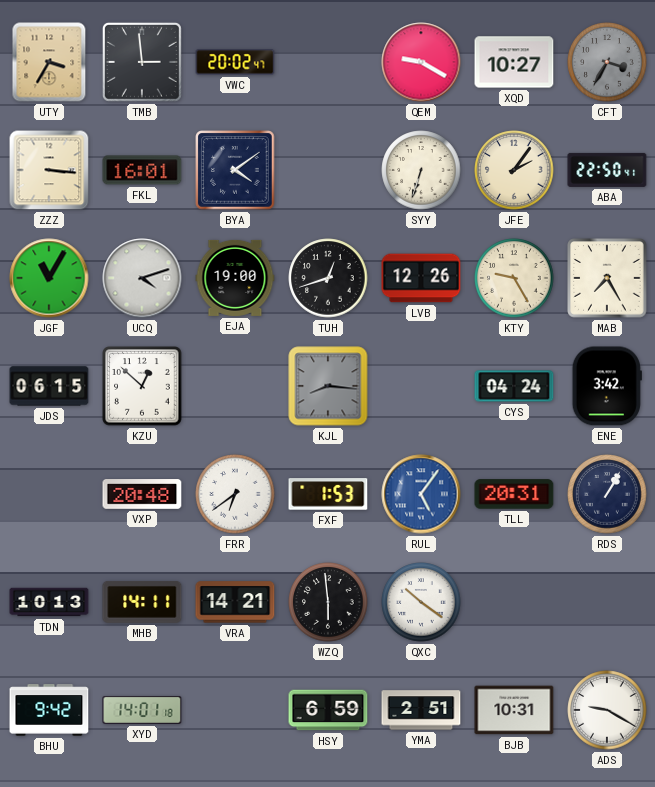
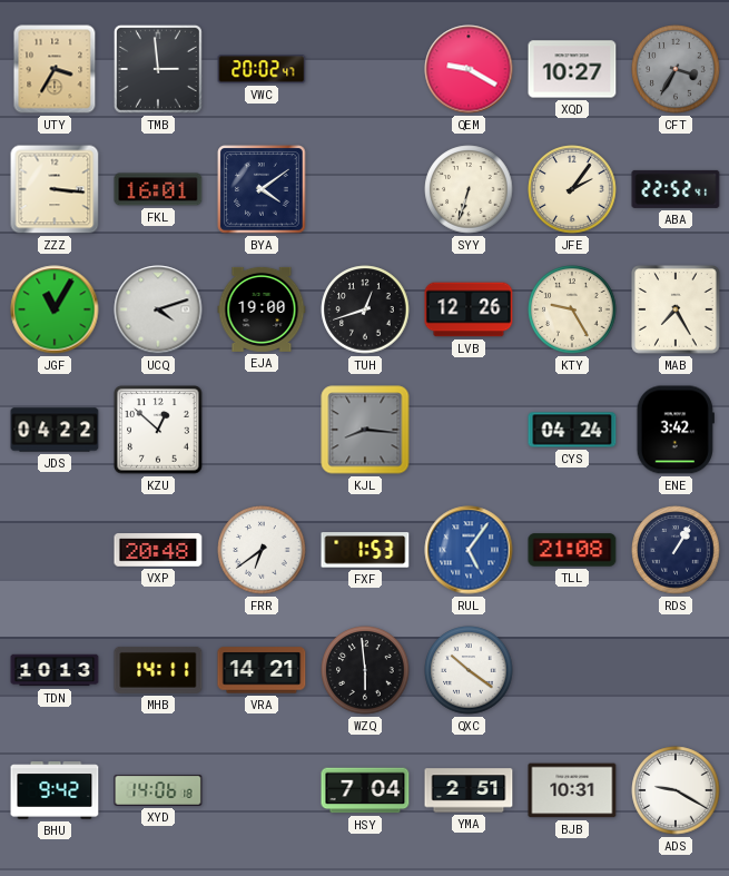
ABA: 22:50 -> 22:52 (676, 189)
JDS: 06:15 -> 04:22 (55, 430)
TLL: 20:31 -> 21:08 (572, 550)
XYD: 14:01 -> 14:06 (158, 790)
HSY: 6:59 -> 7:04 (365, 790)
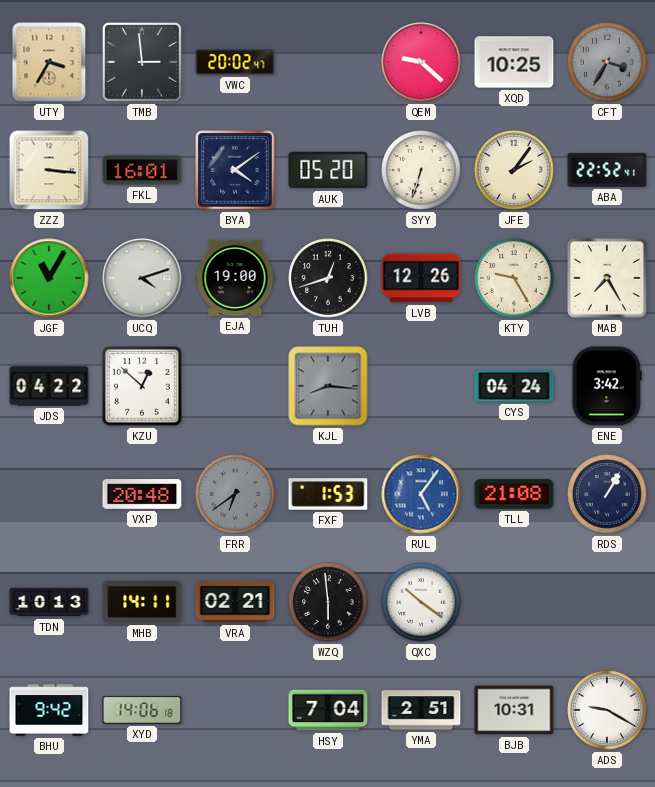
QEM: 9:20 -> 9:22 (421, 62)
XQD: 10:27 -> 10:25 (514, 62)
AUK: none -> 05:20 (328, 170)
FRR dial: white -> grey (235, 494)
VRA: 14:21 -> 02:21 (235, 602)
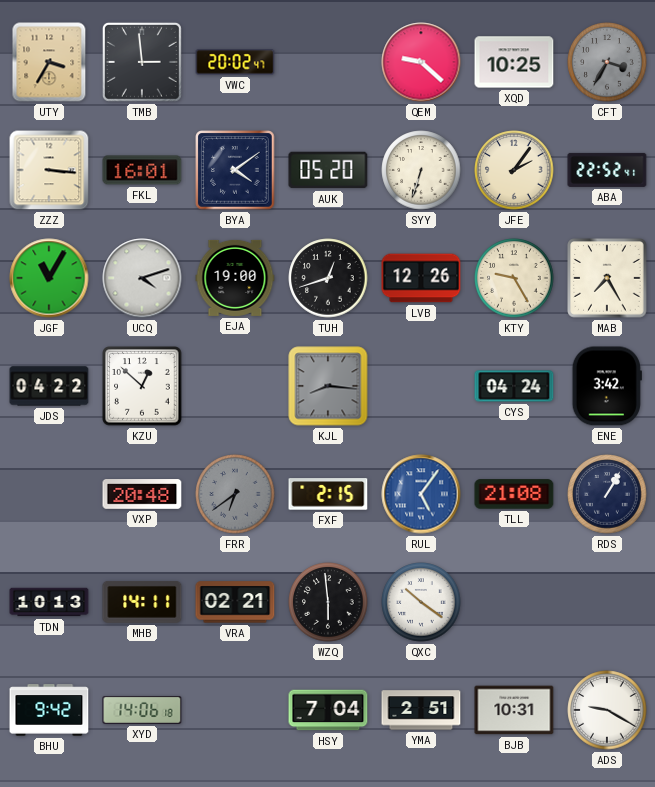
FXF: 1:53 -> 2:15 (328, 494)
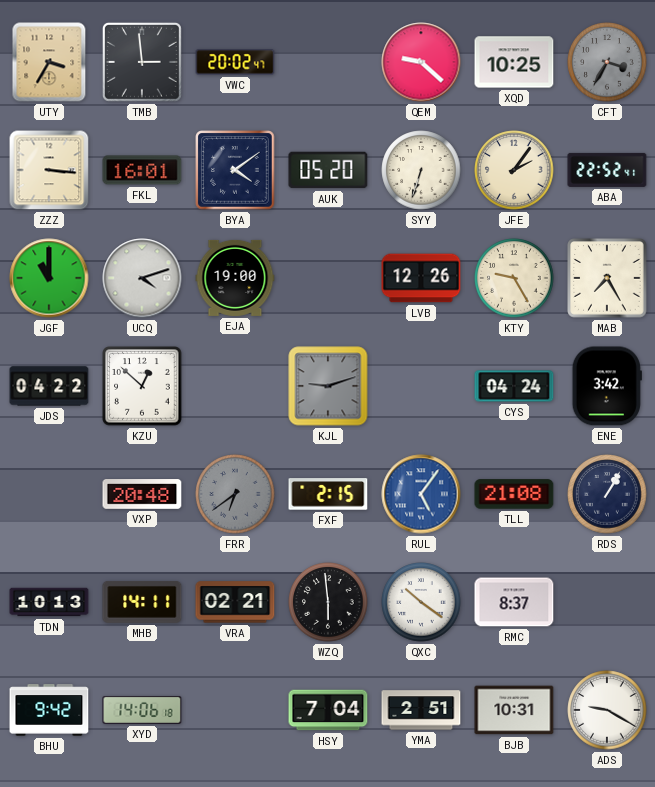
JGF: 11:05 -> 11:00 (49, 278)
TUH: 12:42 -> none (328, 278)
KJL: 8:16 -> 9:12 (328, 386)
RMC: none -> 8:37 (514, 602)
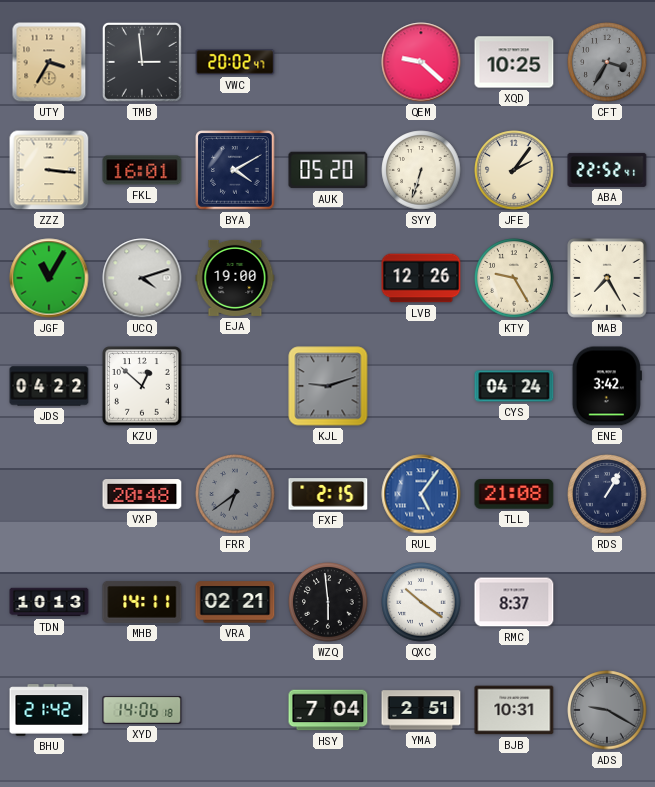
BYA: 4:09 -> 4:10 (235, 170)
JGF: 11:00 -> 11:05 (49, 278)
BHU: 9:42 -> 21:42 (49, 710)
ADS dial: white -> grey (607, 710)
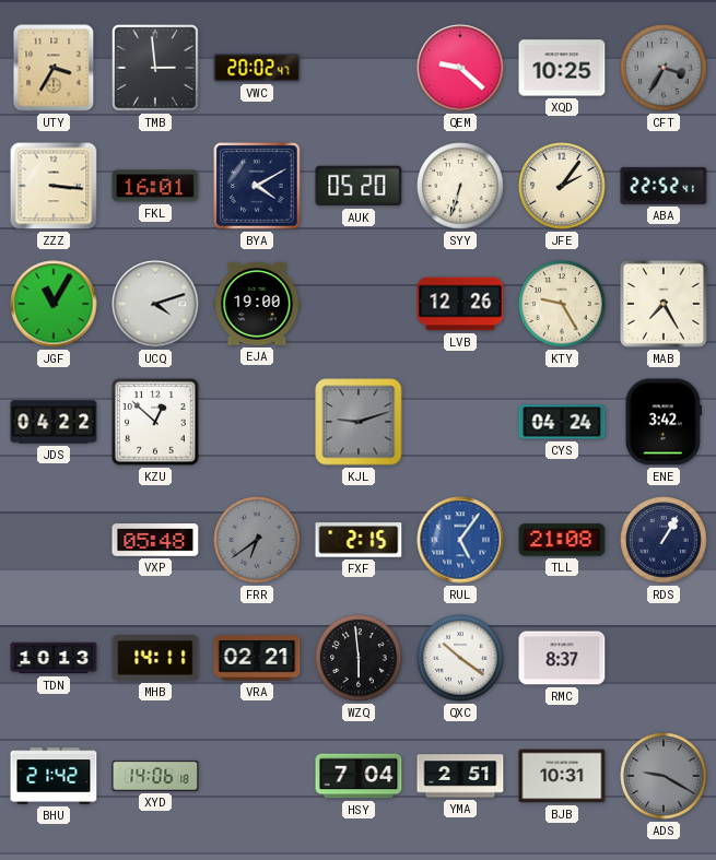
VXP: 20:48 -> 05:48 (155, 540)
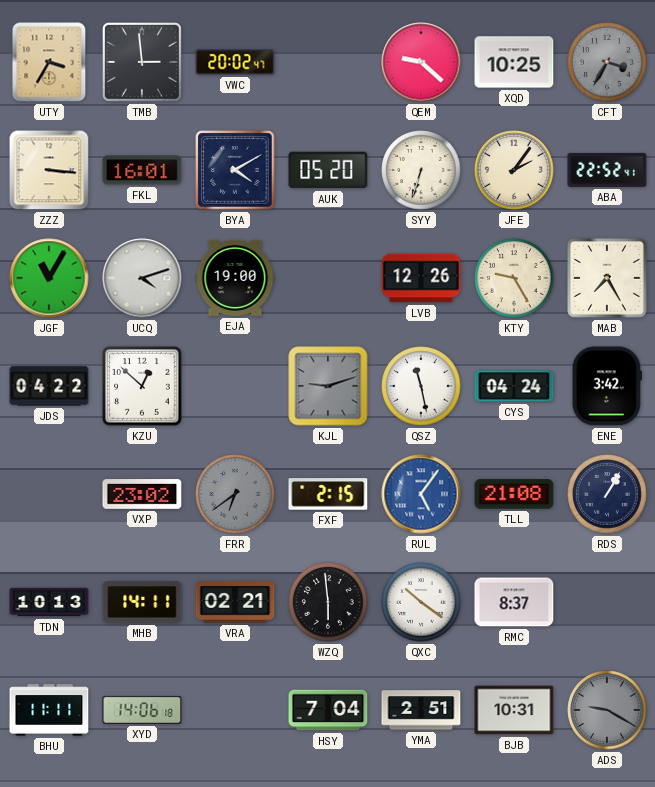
QSZ: none -> 11:28 (421, 386)
VXP: 05:48 -> 23:02 (142, 494)
BHU: 21:42 -> 11:11 (49, 710)
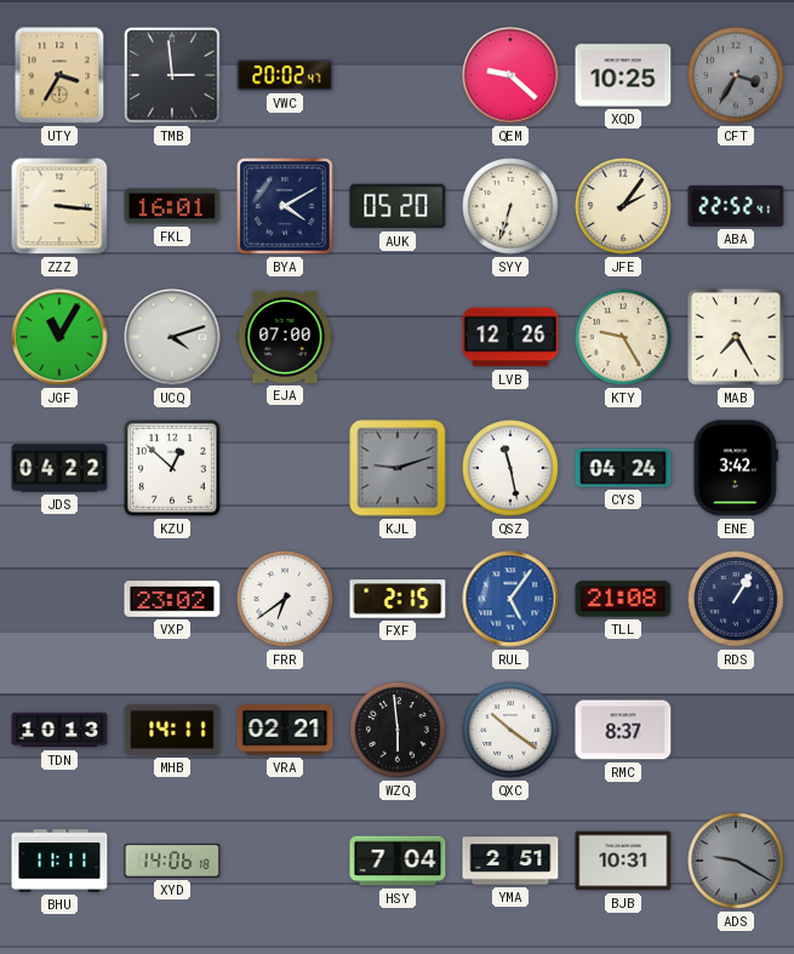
EJA: 19:00 -> 07:00 (285, 337)
FRR dial: grey -> white (285, 599)
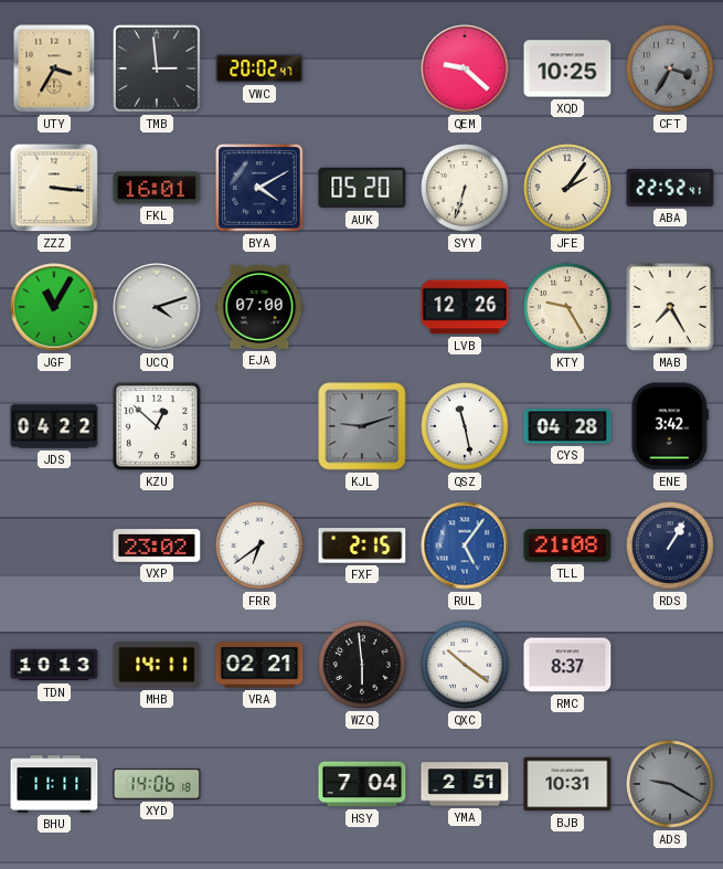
CYS: 04:24 -> 04:28 (567, 426)
